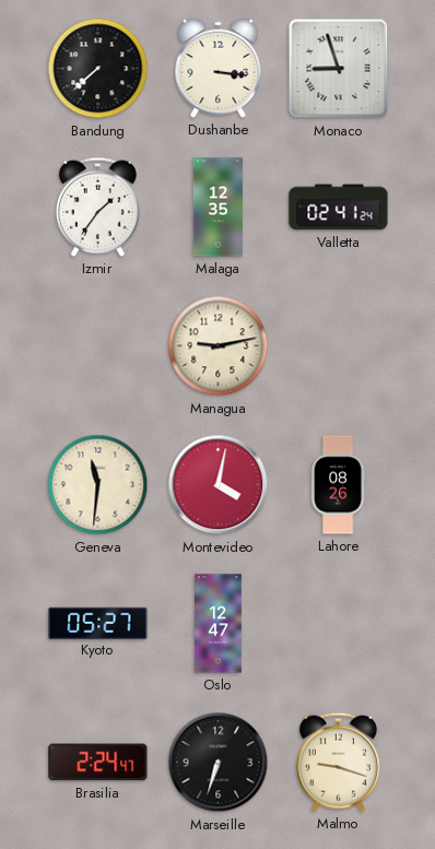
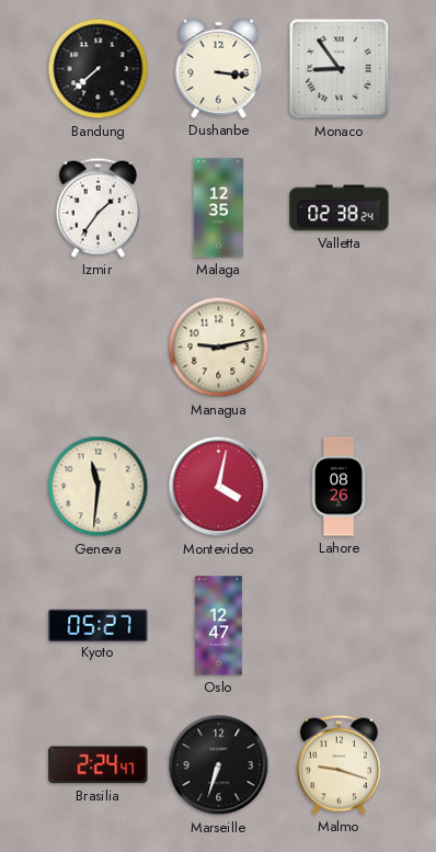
Monaco: 8:57 -> 8:54 (340, 69)
Valletta: 02:41 -> 02:38 (340, 208)
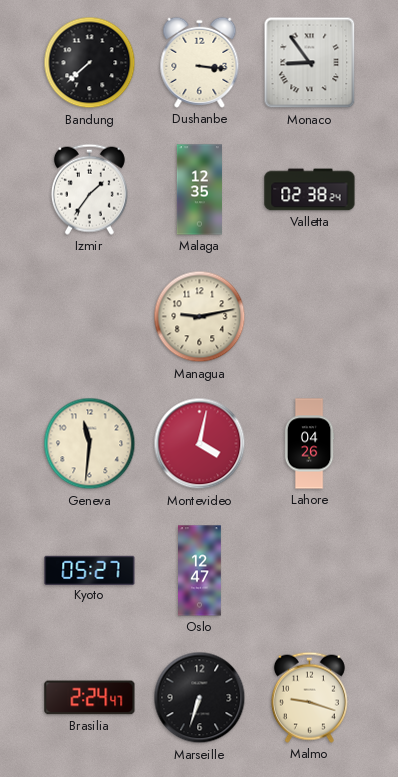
Lahore: 08:26 -> 04:26 (309, 444)
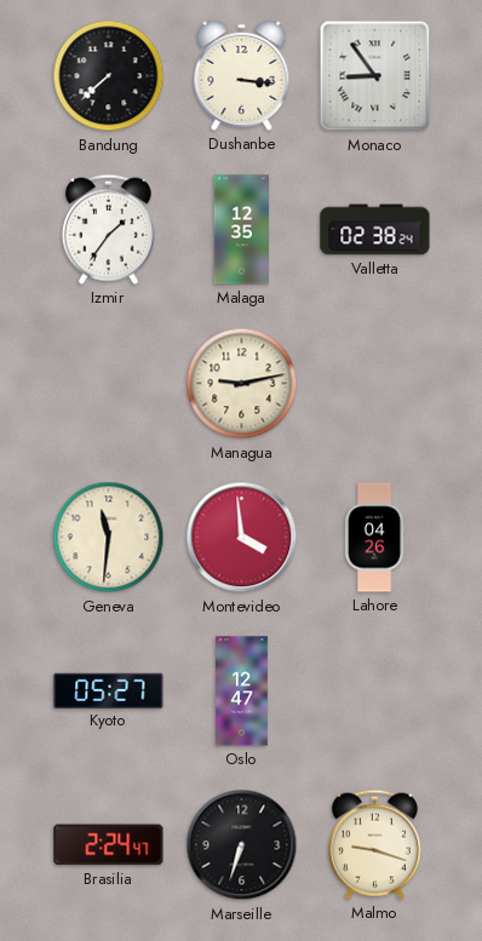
Montevideo: 4:02 -> 3:59 (242, 538)
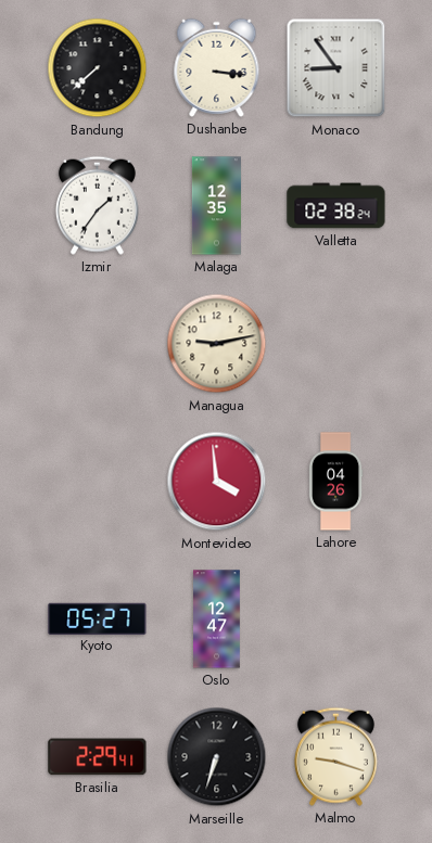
Geneva: 11:31 -> none (109, 538)
Brasilia: 2:24 -> 2:29 (98, 757)
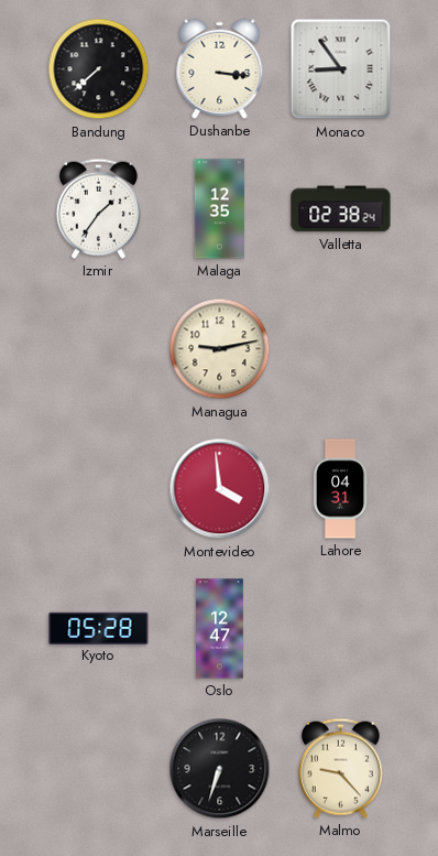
Lahore: 04:26 -> 04:31 (340, 489)
Kyoto: 05:27 -> 05:28 (99, 628)
Brasilia: 2:29 -> none (98, 757)
Malmo: 9:18 -> 9:23 (340, 768)
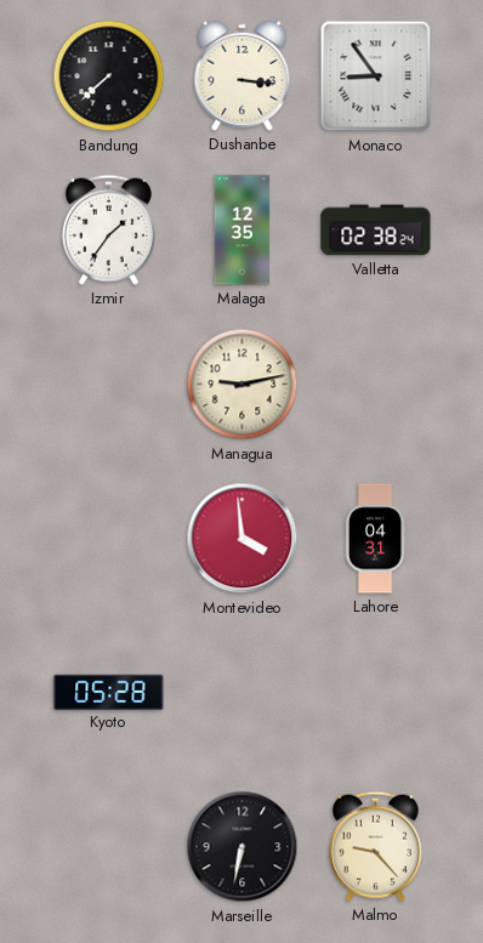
Oslo: 12:47 -> none (220, 629)
Marseille: 6:33 -> 6:32 (243, 847)
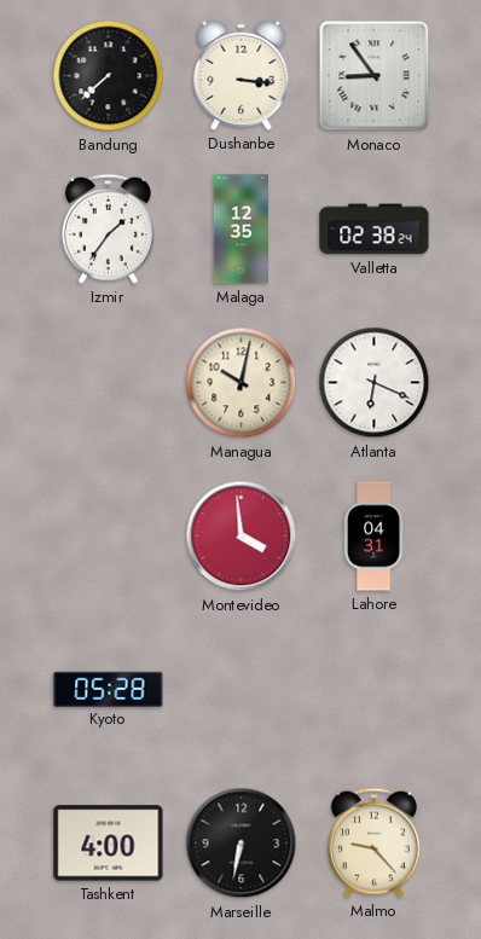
Managua: 9:13 -> 10:02 (242, 383)
Atlanta: none -> 6:19 (375, 383)
Tashkent: none -> 4:00 (109, 844)
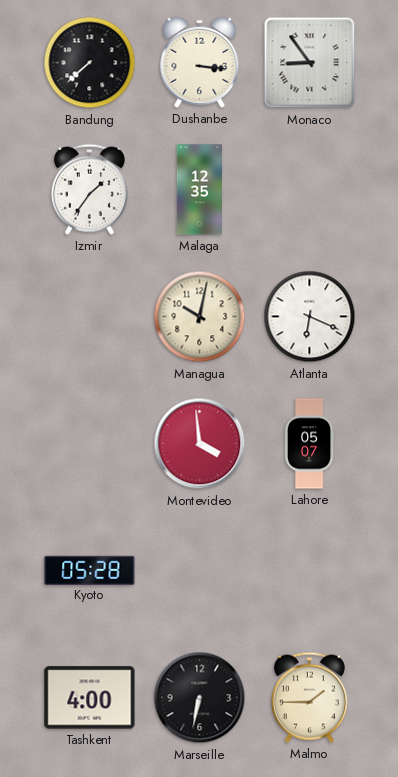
Valletta: 02:38 -> none (375, 230)
Lahore: 04:31 -> 05:07 (309, 444)
Malmo: 9:23 -> 1:45 (309, 697)
